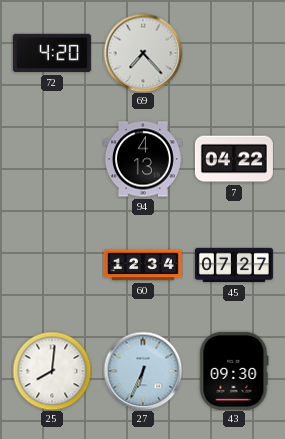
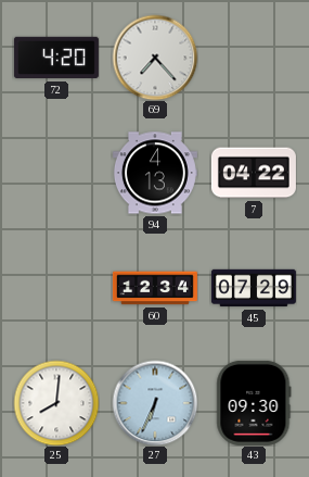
45: 07:27 -> 07:29 (254, 288)
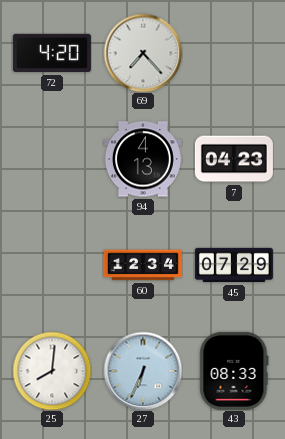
7: 04:22 -> 04:23 (234, 159)
43: 09:30 -> 08:33 (234, 371)
